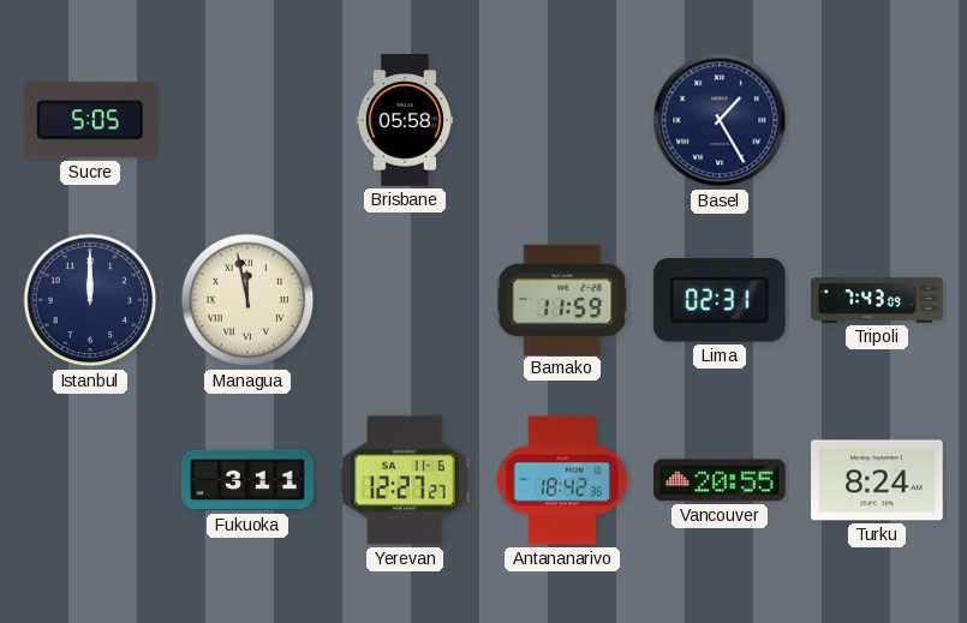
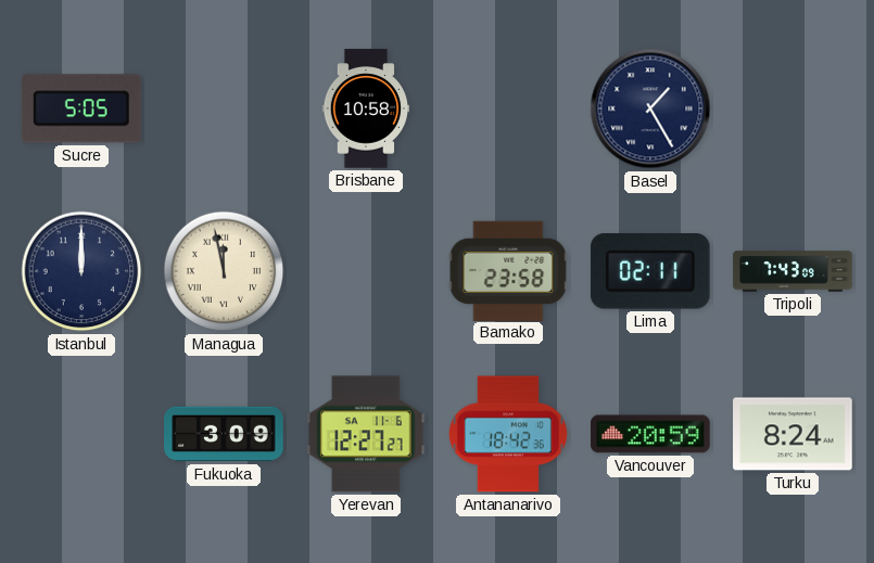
Brisbane: 05:58 -> 10:58 (366, 108)
Bamako: 11:59 -> 23:58 (508, 270)
Lima: 02:31 -> 02:11 (650, 272)
Fukuoka: 3:11 -> 3:09 (224, 434)
Vancouver: 20:55 -> 20:59 (650, 434)
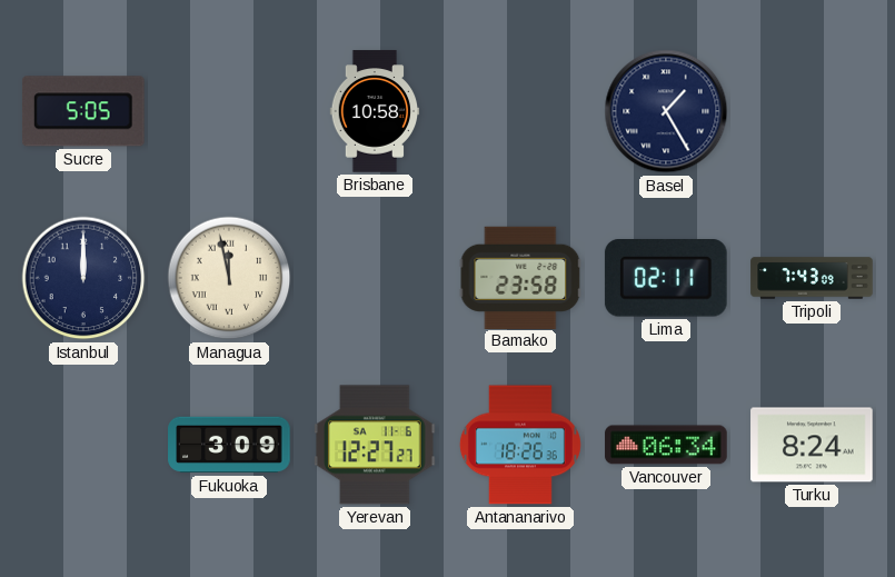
Antananarivo: 18:42 -> 18:26 (520, 445)
Vancouver: 20:59 -> 06:34 (666, 445)
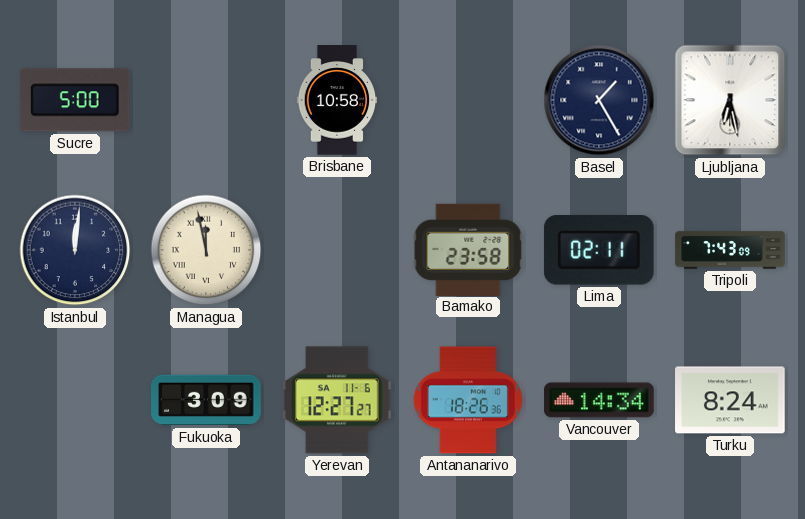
Sucre: 5:05 -> 5:00 (75, 100)
Ljubljana: none -> 6:28 (730, 100)
Istanbul: 12:00 -> 12:01 (75, 250)
Vancouver: 06:34 -> 14:34 (599, 400)
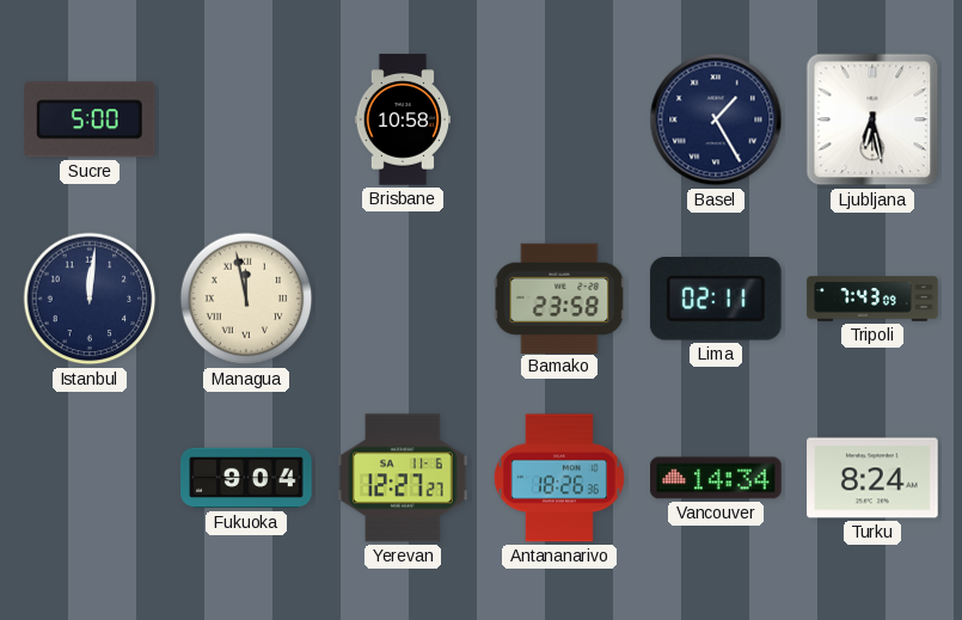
Fukuoka: 3:09 -> 9:04 (246, 478)
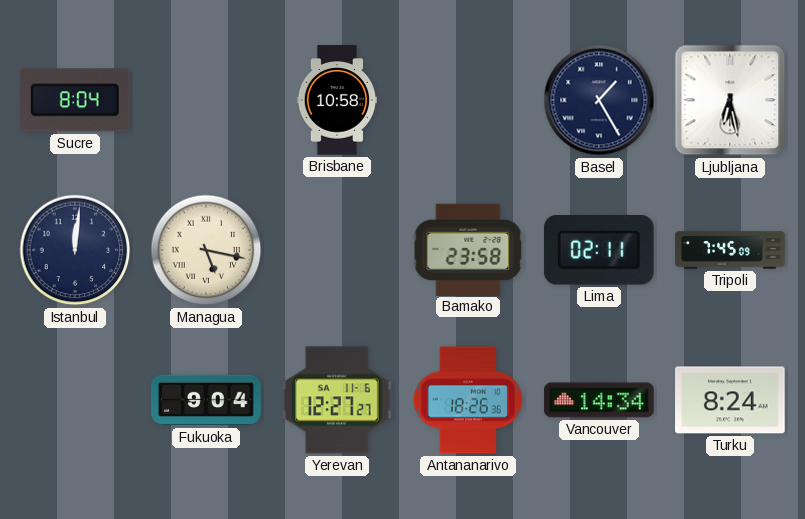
Sucre: 5:00 -> 8:04 (75, 100)
Managua: 11:58 -> 5:17 (206, 250)
Tripoli: 7:43 -> 7:45 (730, 250)
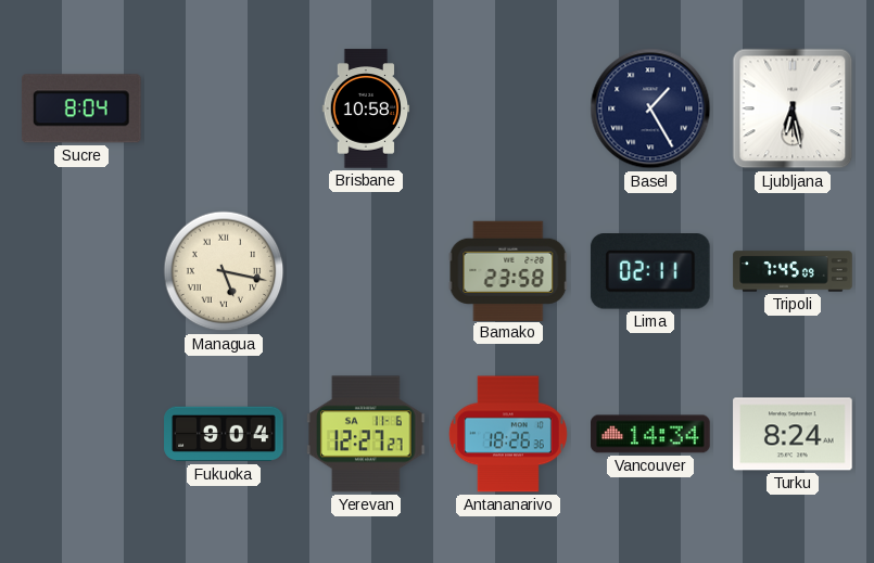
Istanbul: 12:01 -> none (75, 250)
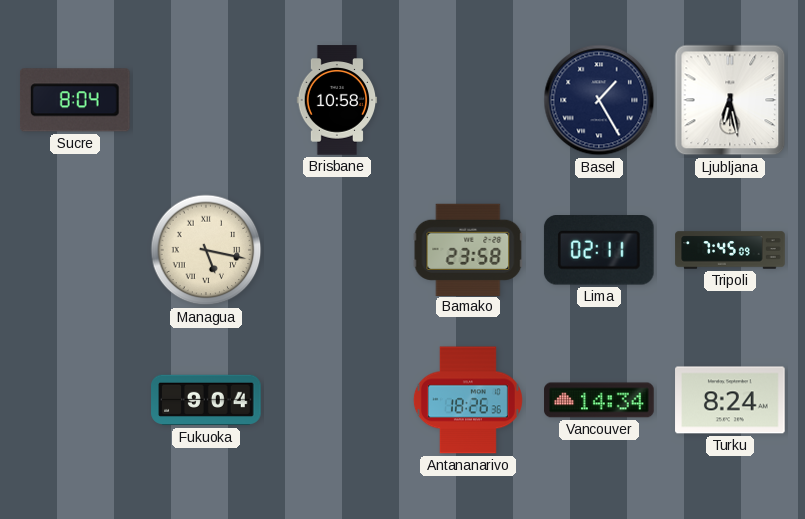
Yerevan: 12:27 -> none (366, 434)
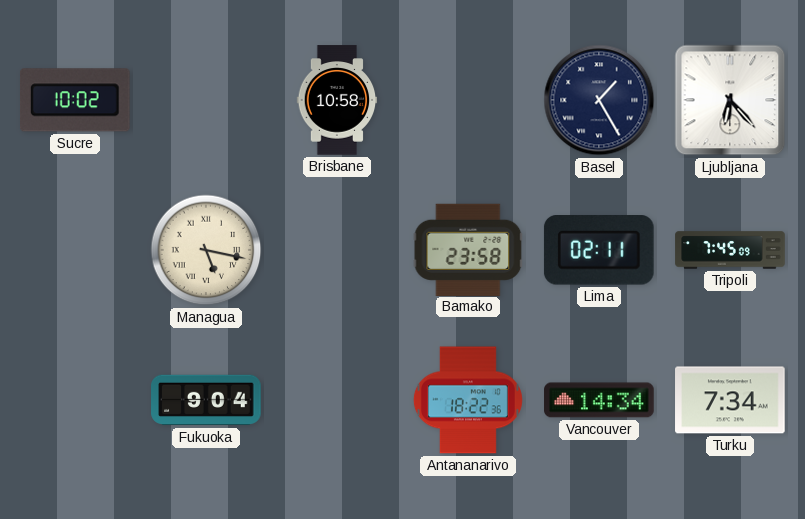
Sucre: 8:04 -> 10:02 (75, 100)
Ljubljana: 6:28 -> 6:23 (730, 100)
Antananarivo: 18:26 -> 18:22 (468, 400)
Turku: 8:24 -> 7:34 (730, 400)
